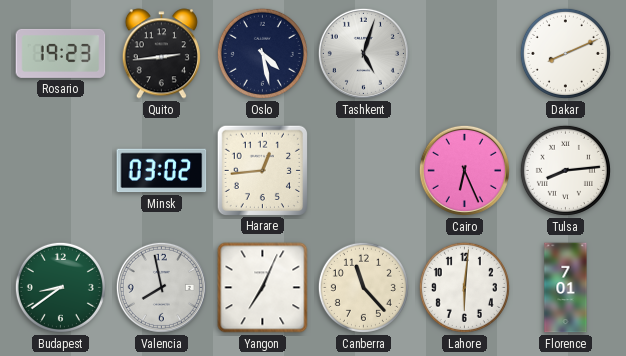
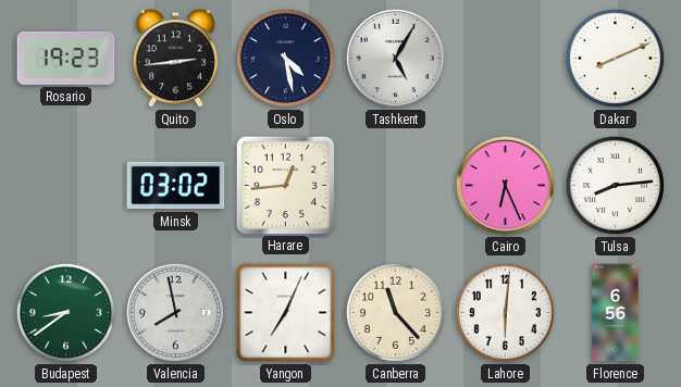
Tashkent: 5:03 -> 5:05 (395, 58)
Florence: 7:01 -> 6:56 (616, 313)
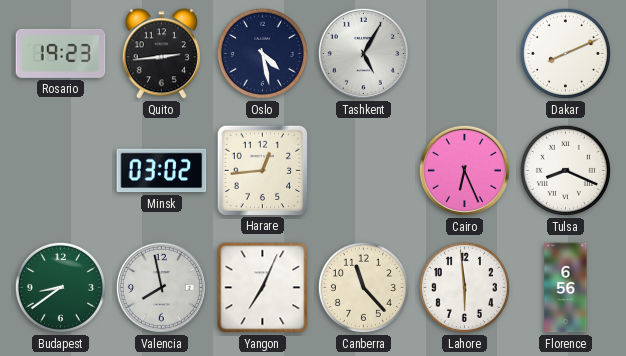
Tulsa: 8:14 -> 8:19 (565, 170)
Lahore: 6:01 -> 5:59 (464, 287)
